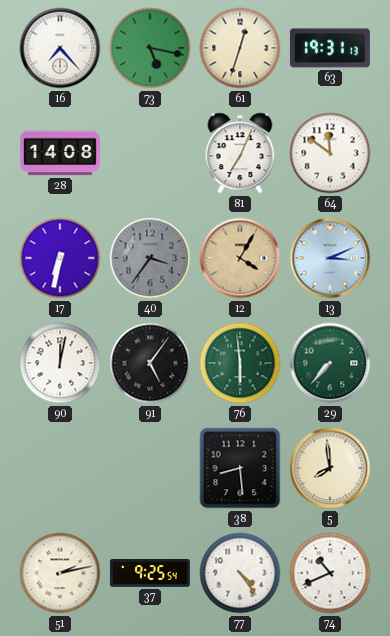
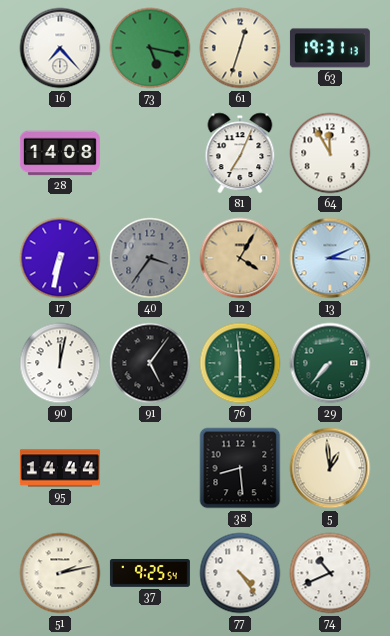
64: 11:51 -> 11:55 (330, 153)
95: none -> 14:44 (60, 468)
5: 7:59 -> 12:59 (330, 468)
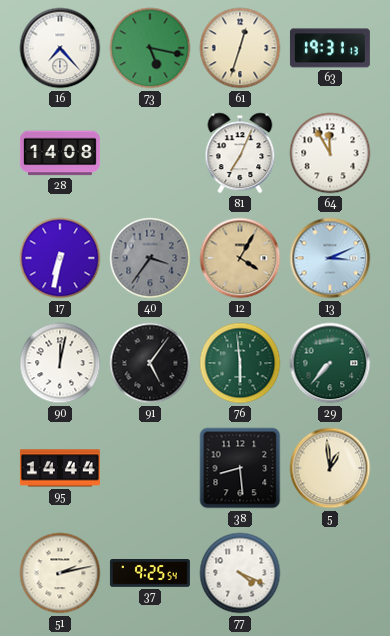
77: 4:24 -> 4:19 (240, 573)
74: 10:41 -> none (330, 573)
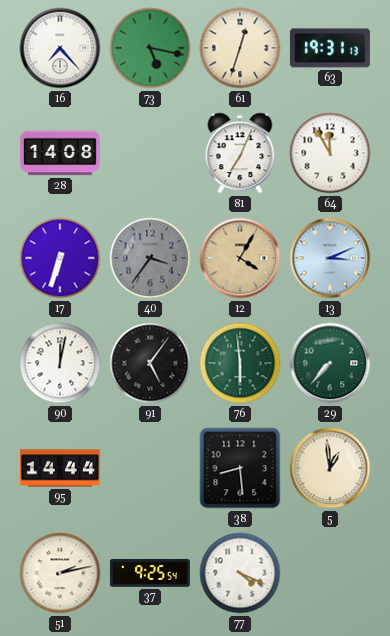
17: 6:32 -> 6:33 (60, 258)
